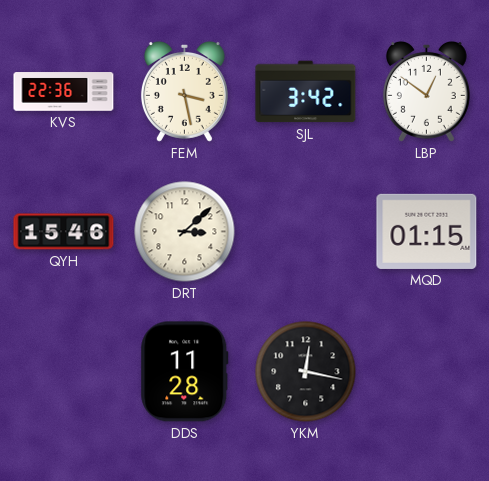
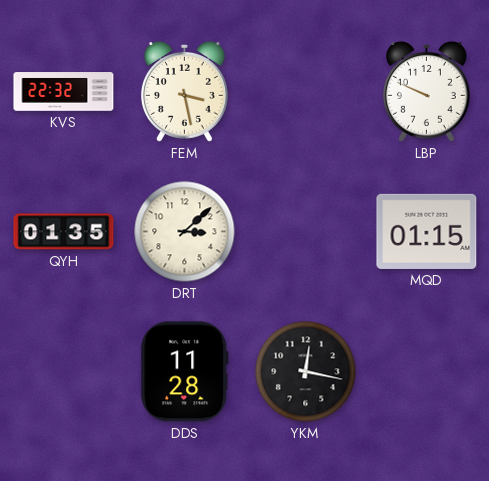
KVS: 22:36 -> 22:32 (64, 92)
SJL: 3:42 -> none (306, 92)
LBP: 12:51 -> 9:49 (426, 91)
QYH: 15:46 -> 01:35 (64, 232)
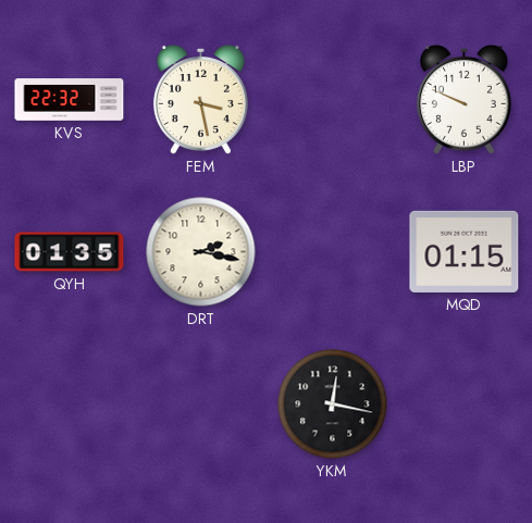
DRT: 3:08 -> 2:17 (201, 252)
DDS: 11:28 -> none (185, 372)
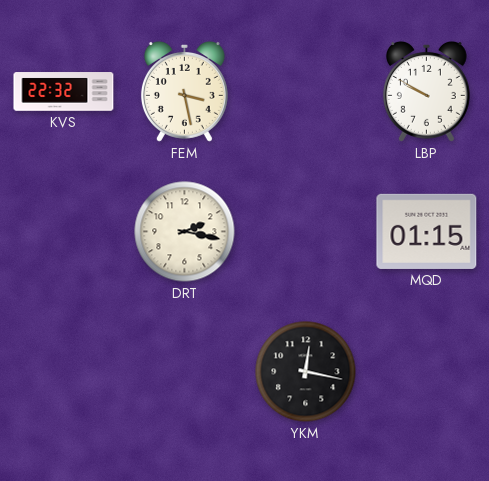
LBP: 9:49 -> 9:50 (426, 91)
QYH: 01:35 -> none (70, 252)
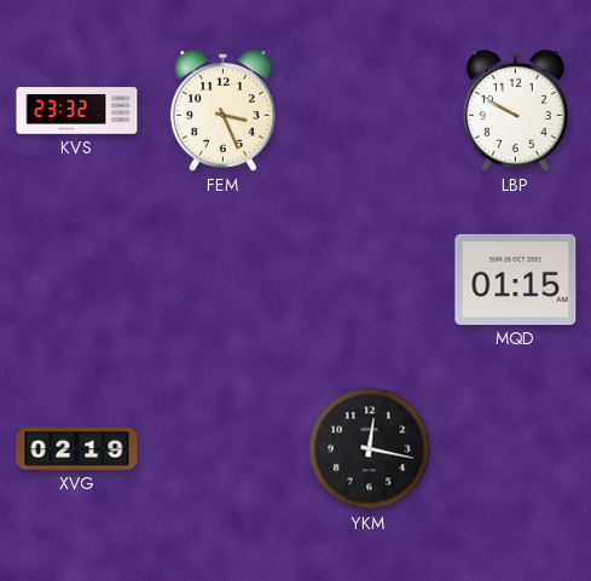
KVS: 22:32 -> 23:32 (77, 111)
FEM: 3:28 -> 3:26 (222, 110)
DRT: 2:17 -> none (185, 232)
XVG: none -> 02:19 (77, 448)
